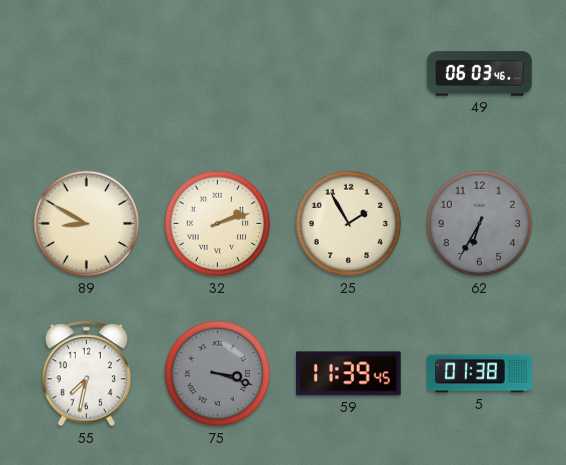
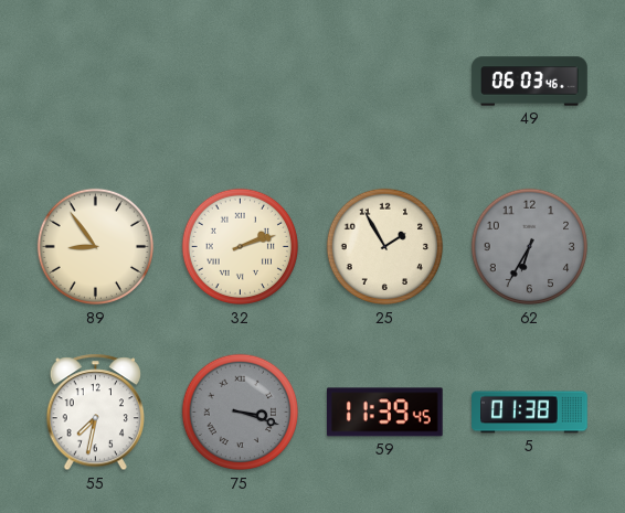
89: 8:50 -> 8:54 (96, 247)
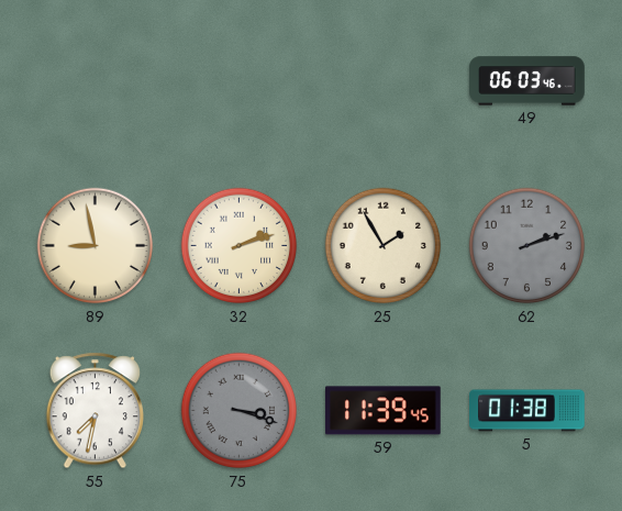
89: 8:54 -> 8:58 (96, 246)
62: 6:35 -> 2:12 (527, 246)
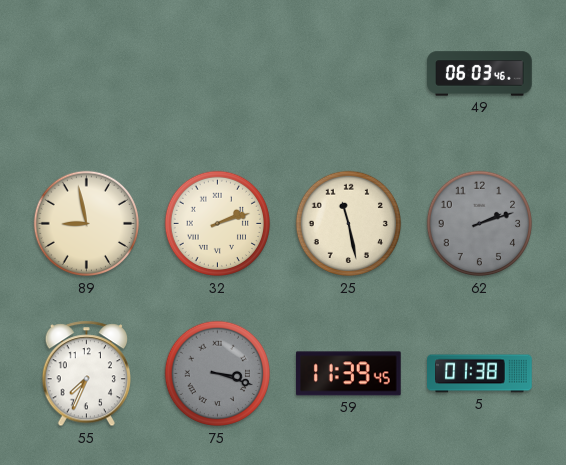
25: 1:55 -> 11:28 (349, 224)
55: 7:32 -> 7:34 (86, 374)
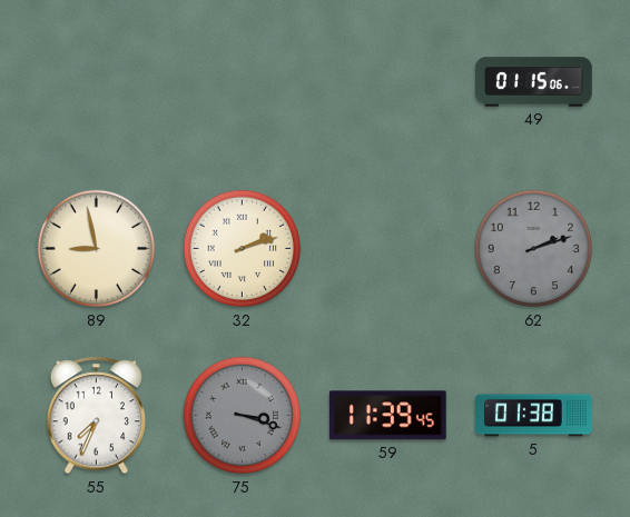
49: 06:03 -> 01:15 (534, 82)
25: 11:28 -> none (349, 224)
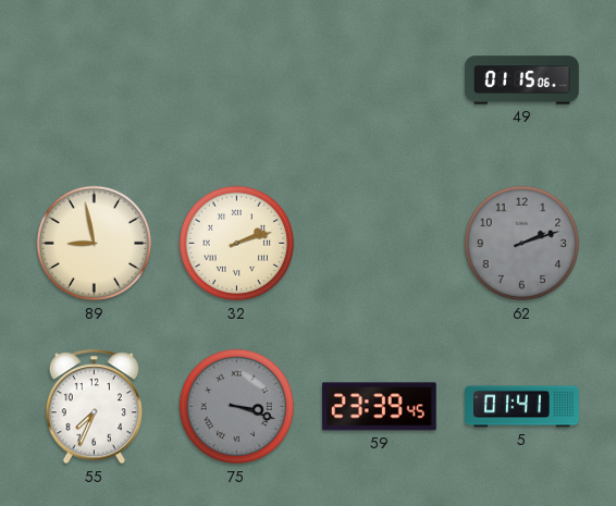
59: 11:39 -> 23:39 (380, 407)
5: 01:38 -> 01:41 (522, 407)
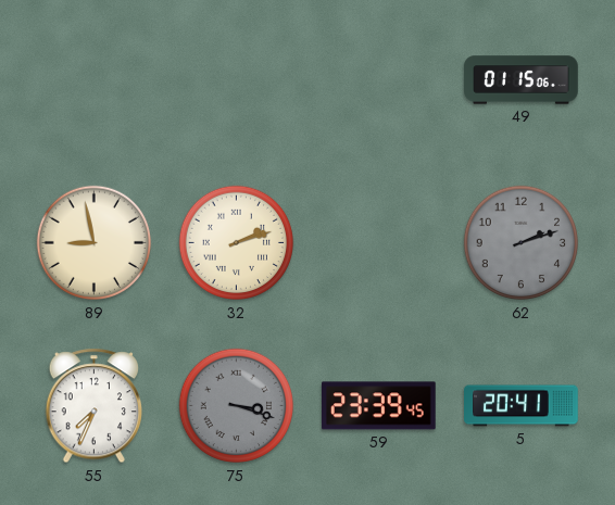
5: 01:41 -> 20:41 (522, 406)
